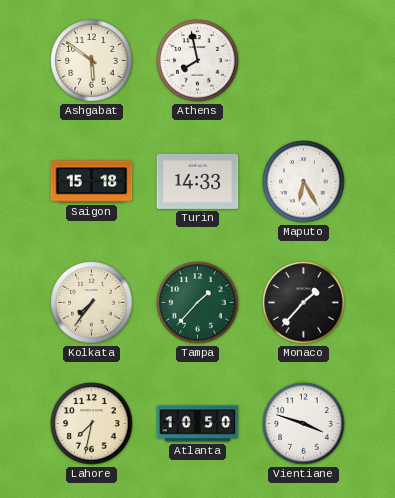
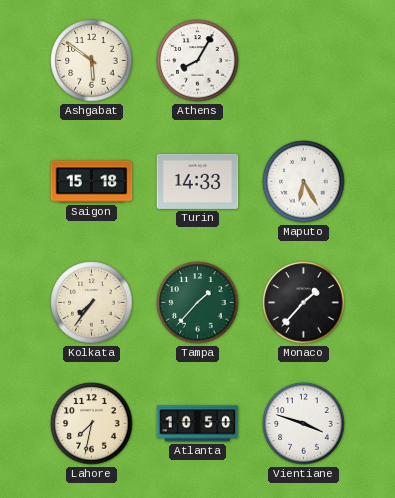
Athens: 7:58 -> 8:05 (198, 61)
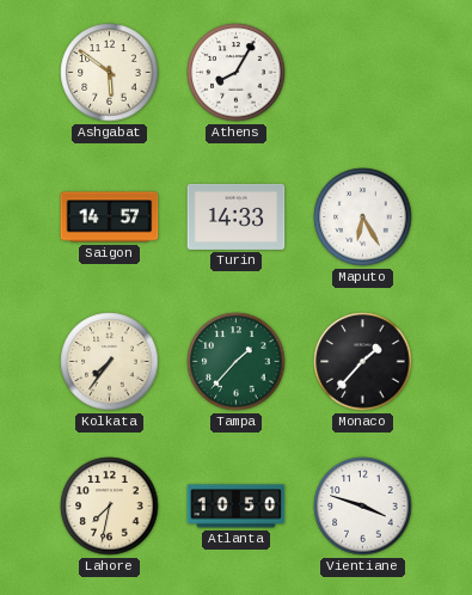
Saigon: 15:18 -> 14:57 (110, 217)
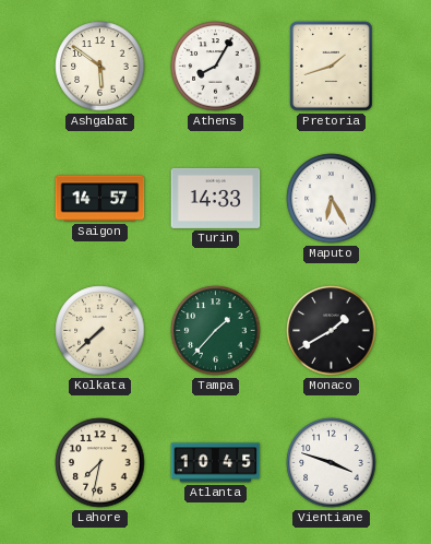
Pretoria: none -> 1:42 (332, 67)
Kolkata: 7:36 -> 7:38 (100, 331)
Monaco: 1:37 -> 1:40 (332, 331)
Atlanta: 10:50 -> 10:45 (216, 463)
